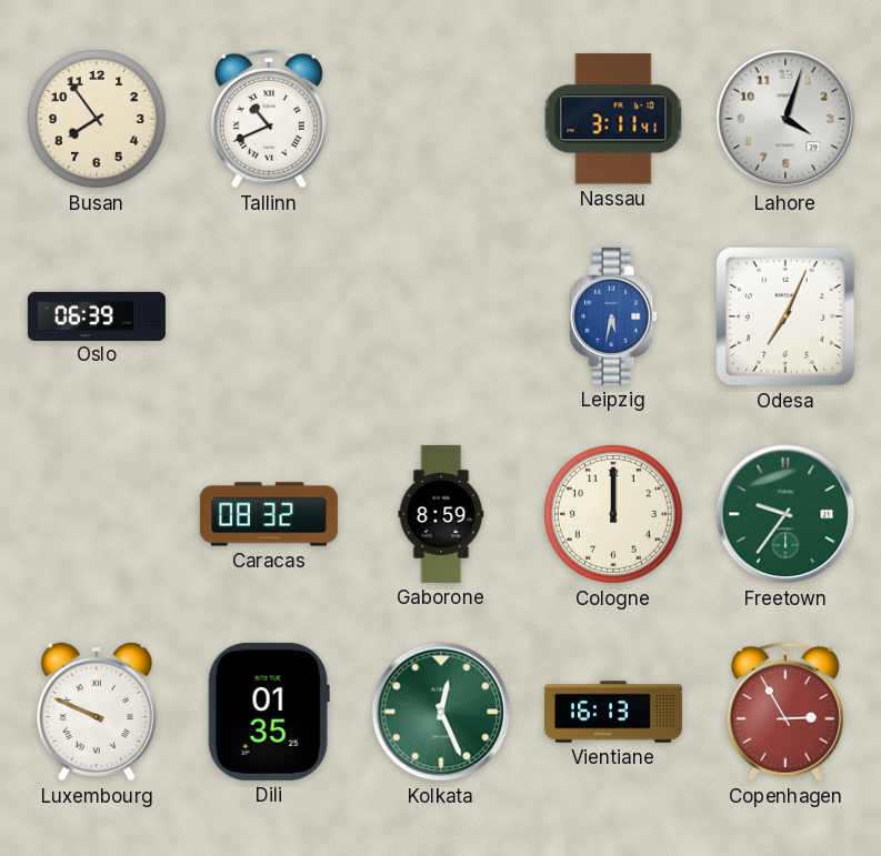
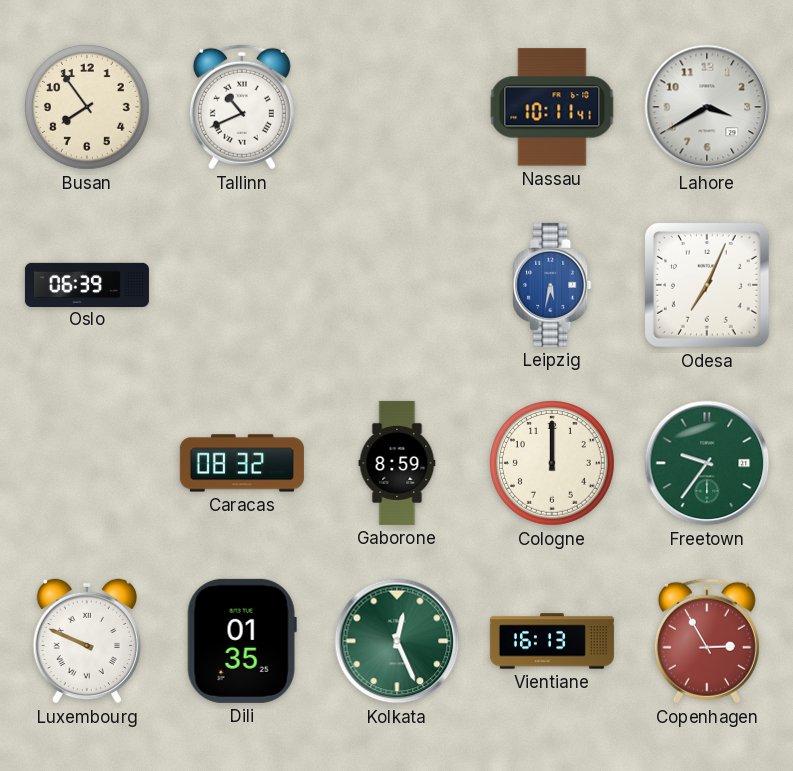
Nassau: 3:11 -> 10:11 (552, 107)
Lahore: 4:03 -> 3:40 (707, 107)
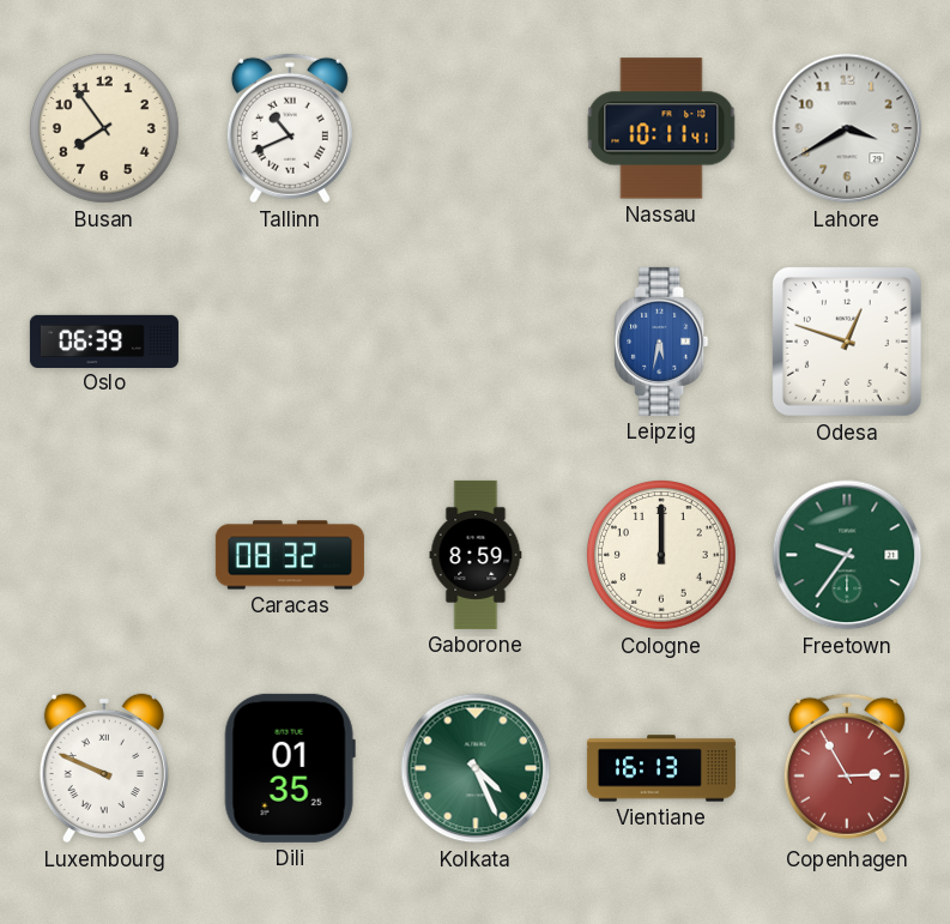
Odesa: 7:04 -> 12:48 (847, 342)
Kolkata: 12:26 -> 4:26 (476, 768)
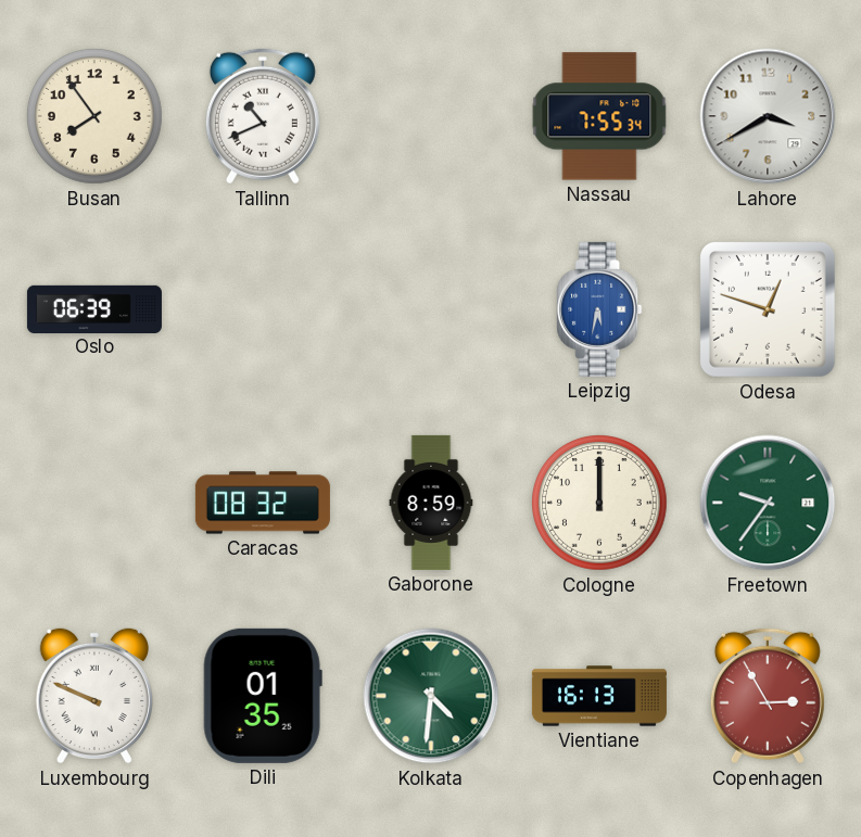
Nassau: 10:11 -> 7:55 (599, 116)
Kolkata: 4:26 -> 4:31 (431, 696)
